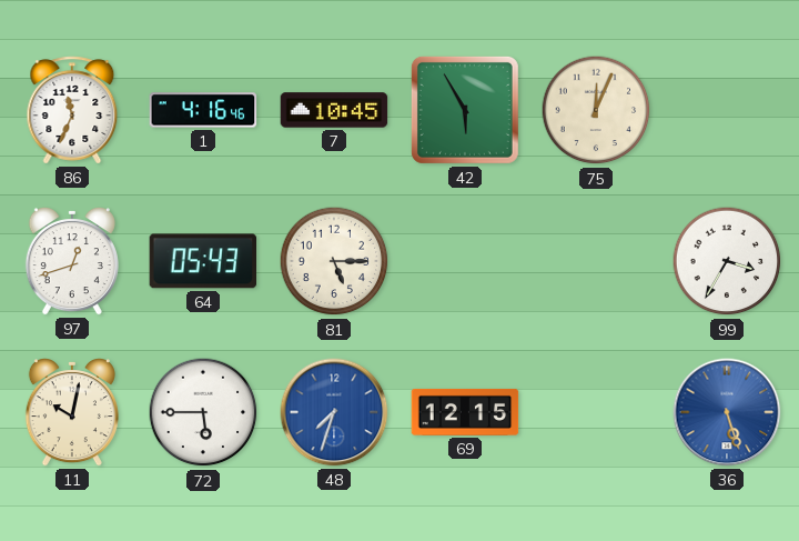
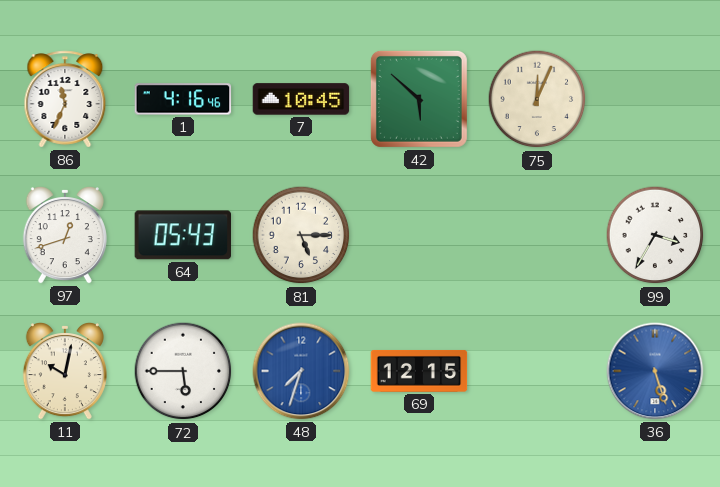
42: 5:55 -> 5:52 (419, 99)
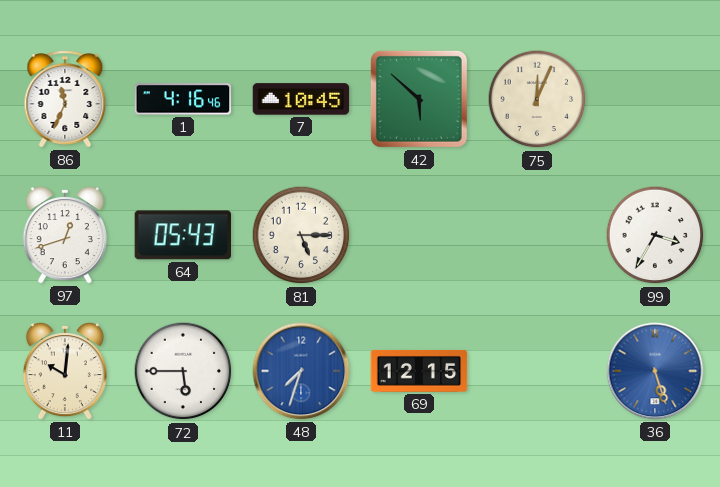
11: 10:02 -> 10:01 (65, 372)
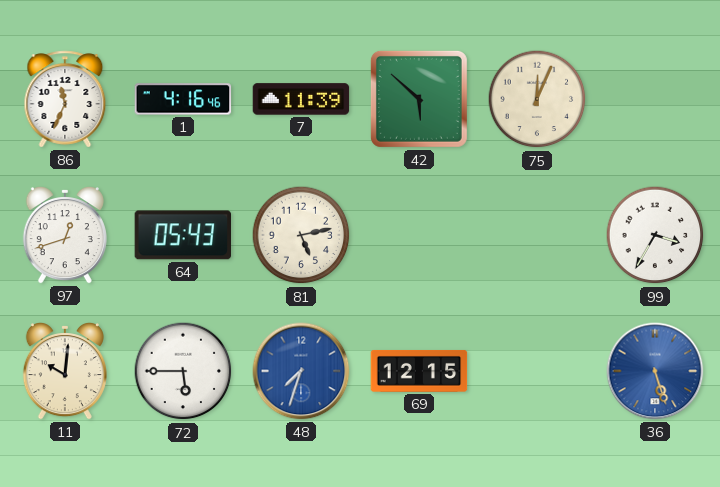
7: 10:45 -> 11:39 (301, 99)
81: 5:15 -> 5:13 (301, 235)
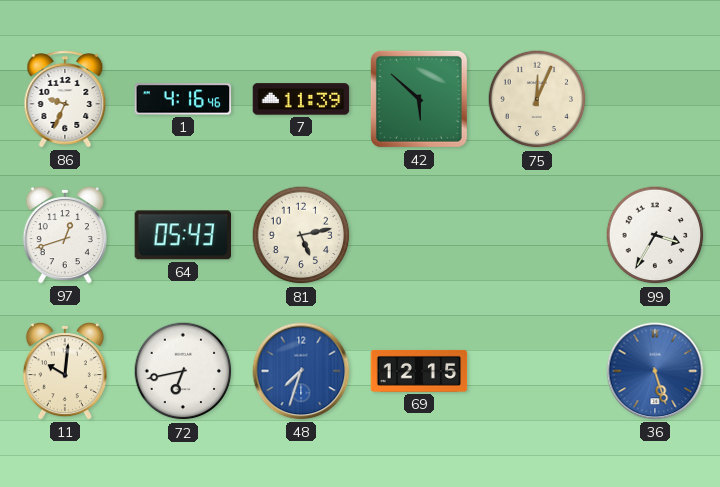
86: 11:34 -> 9:34 (65, 99)
72: 5:45 -> 6:43 (183, 371)
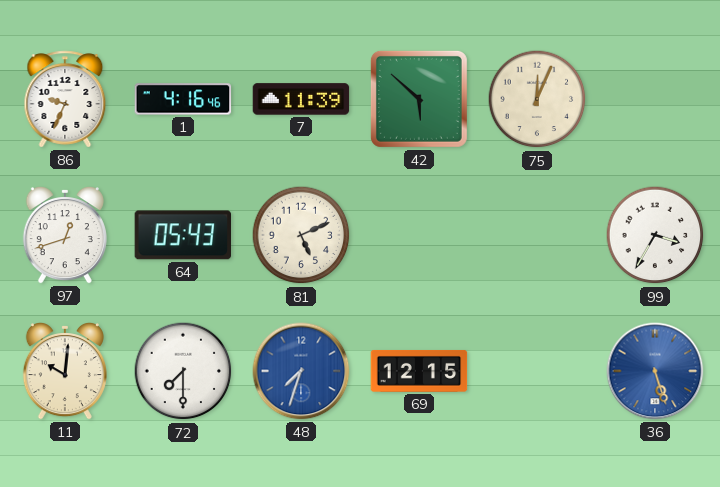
81: 5:13 -> 5:11 (301, 235)
72: 6:43 -> 7:30 (183, 371)
